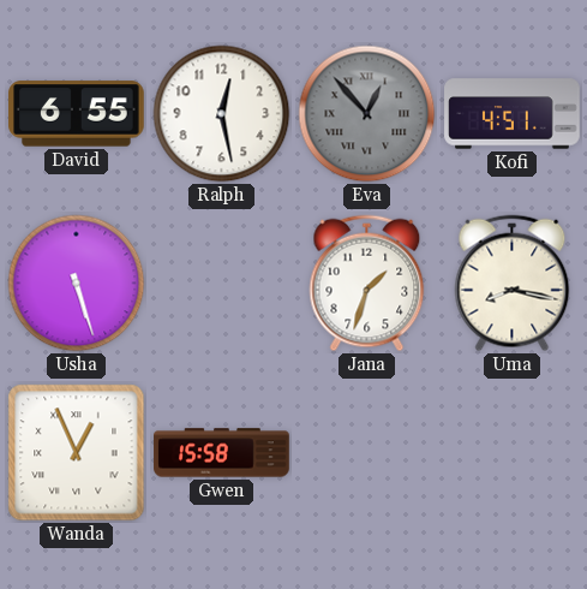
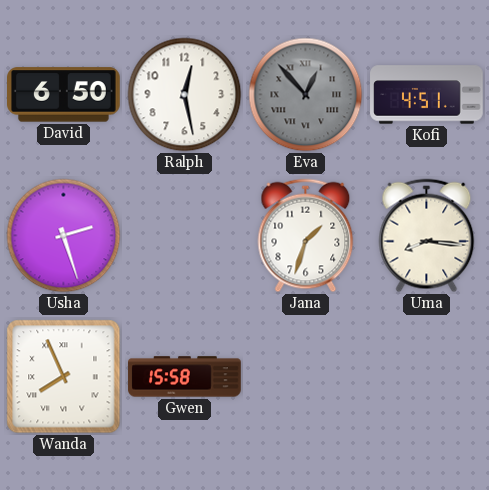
David: 6:55 -> 6:50 (64, 95)
Usha: 5:27 -> 2:27 (64, 236)
Uma: 8:17 -> 8:16 (427, 236)
Wanda: 12:56 -> 7:56 (64, 377)
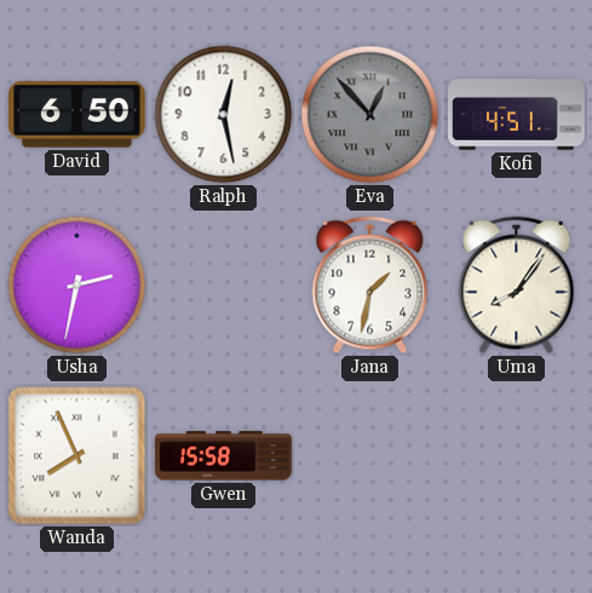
Usha: 2:27 -> 2:32 (77, 286)
Jana: 1:33 -> 1:32 (370, 286)
Uma: 8:16 -> 8:06 (517, 286)
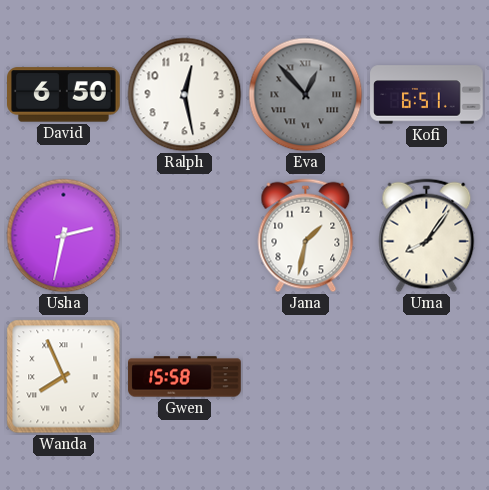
Kofi: 4:51 -> 6:51 (427, 95)
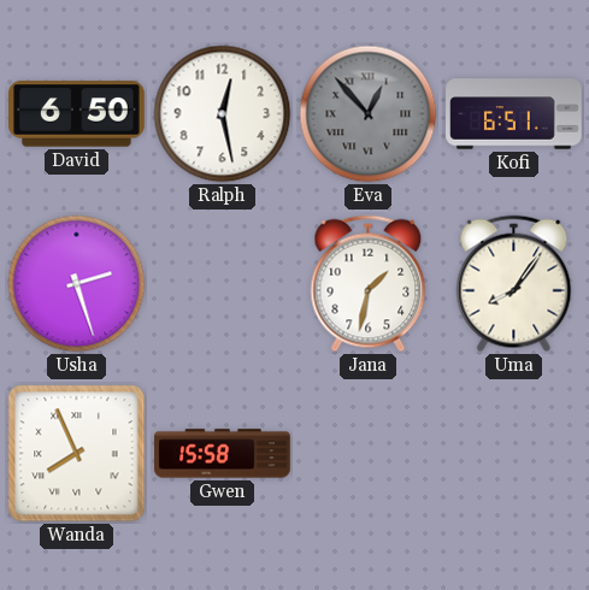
Usha: 2:32 -> 2:27 (77, 284)
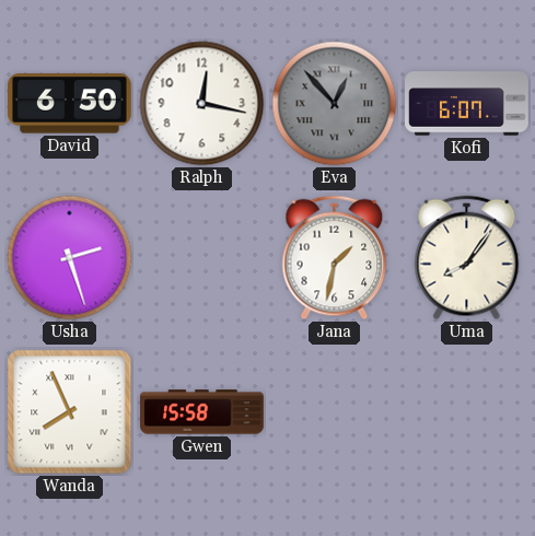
Ralph: 12:28 -> 12:17 (202, 104)
Kofi: 6:51 -> 6:07 (467, 104)
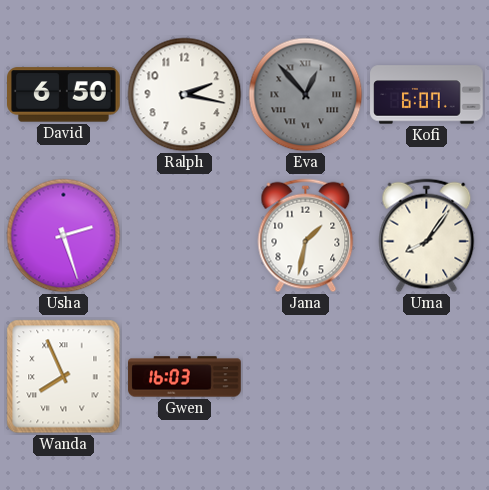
Ralph: 12:17 -> 2:17 (185, 95)
Gwen: 15:58 -> 16:03 (185, 377)
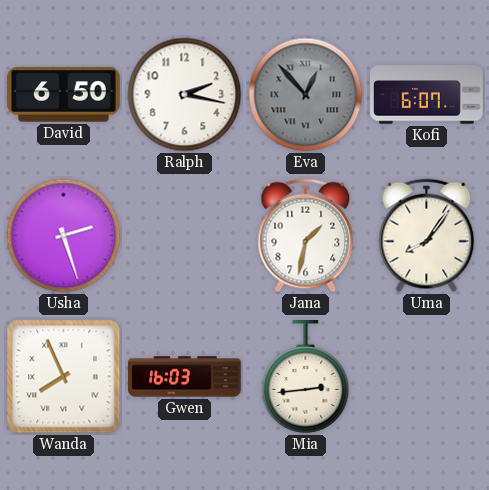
Mia: none -> 2:44 (306, 377)
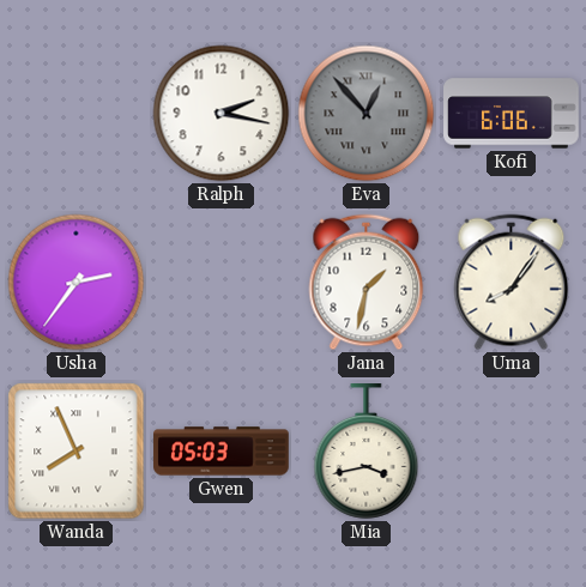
David: 6:50 -> none (64, 95)
Kofi: 6:07 -> 6:06 (512, 114)
Usha: 2:27 -> 2:36 (77, 283)
Gwen: 16:03 -> 05:03 (222, 452)
Mia: 2:44 -> 3:43 (367, 452)
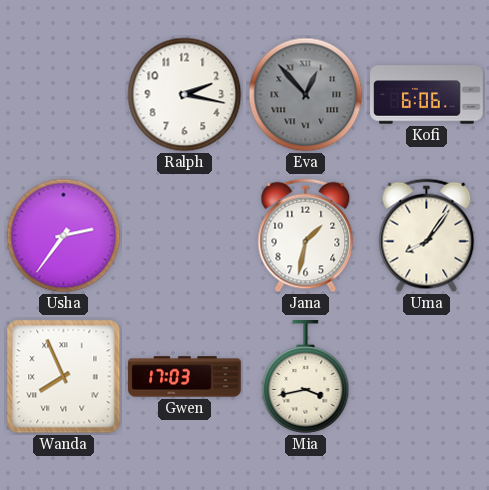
Gwen: 05:03 -> 17:03 (185, 377)
